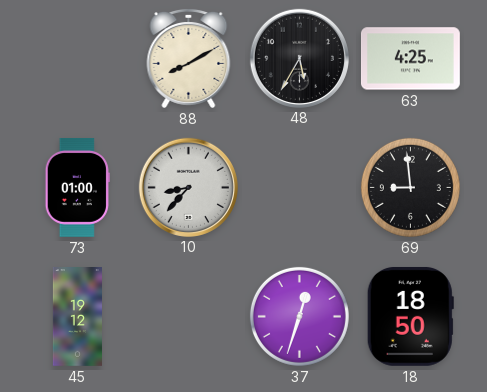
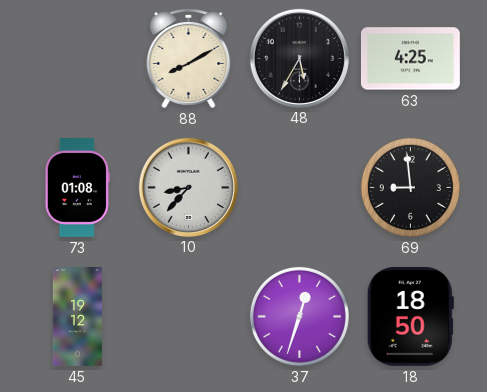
73: 01:00 -> 01:08 (77, 188)
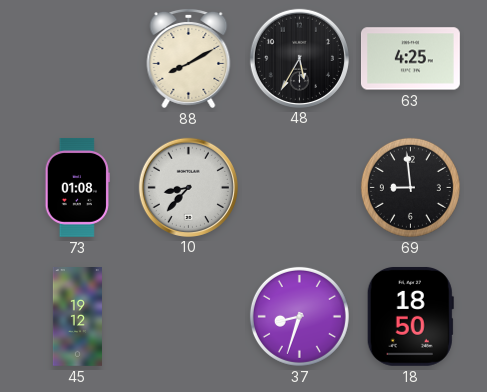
37: 12:33 -> 8:33 (299, 316)
